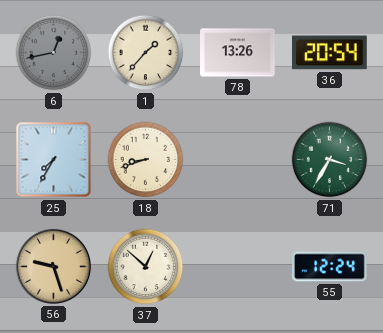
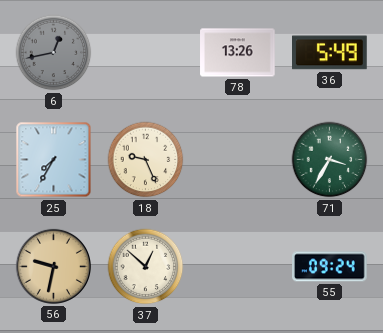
1: 1:37 -> none (146, 53)
36: 20:54 -> 5:49 (330, 53)
18: 8:42 -> 9:26 (146, 160)
56: 9:27 -> 9:32 (53, 266)
55: 12:24 -> 09:24 (330, 267)
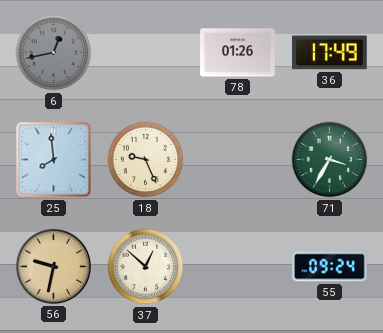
78: 13:26 -> 01:26 (238, 53)
36: 5:49 -> 17:49 (330, 53)
25: 7:35 -> 7:59 (54, 160)
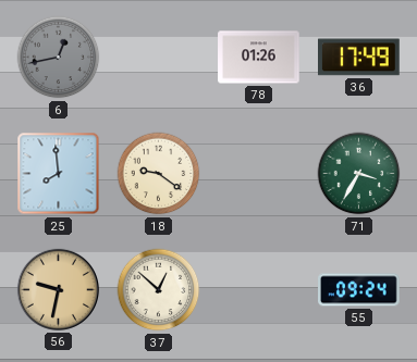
18: 9:26 -> 9:21 (159, 174)
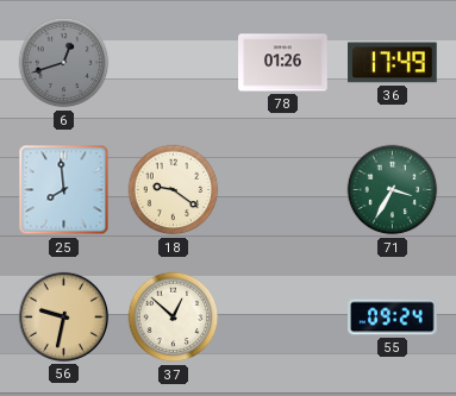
6: 12:43 -> 12:42 (64, 63)
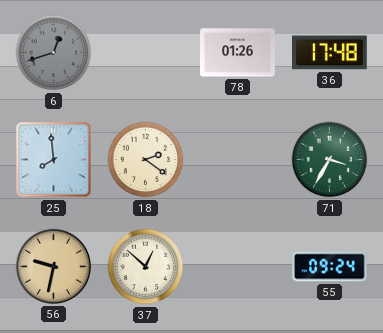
36: 17:49 -> 17:48 (330, 53)
18: 9:21 -> 2:21 (146, 160)
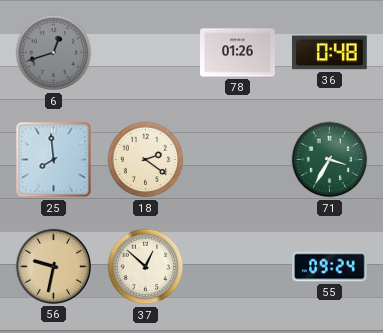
36: 17:48 -> 0:48 (330, 53)
